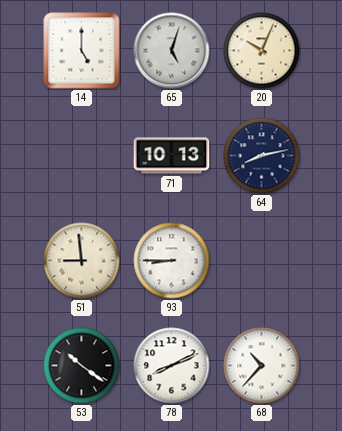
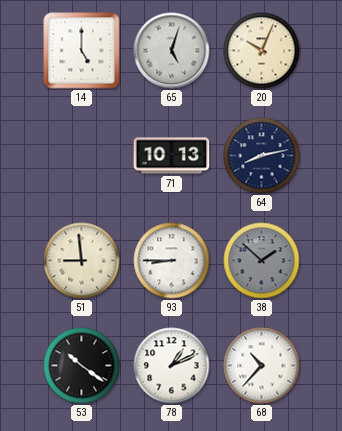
38: none -> 1:52 (262, 261)
78: 8:11 -> 1:11 (172, 366)
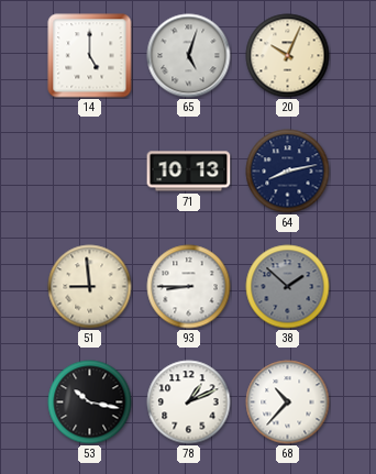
53: 10:21 -> 10:17 (90, 403)
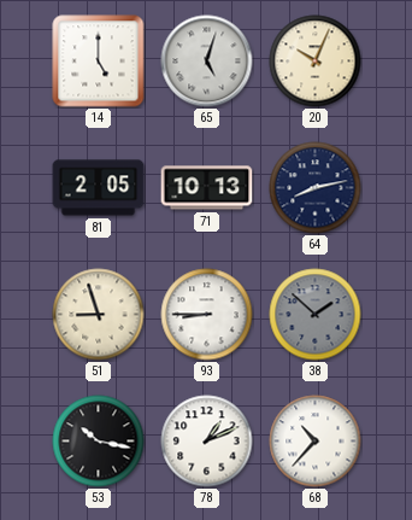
81: none -> 2:05 (99, 188)
51: 8:59 -> 8:57 (99, 315)
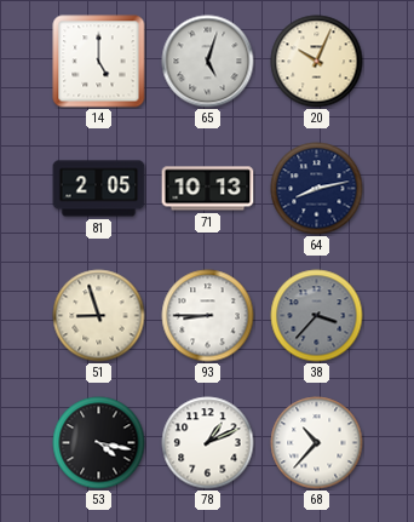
38: 1:52 -> 3:37 (317, 316)
53: 10:17 -> 4:17 (99, 443)
